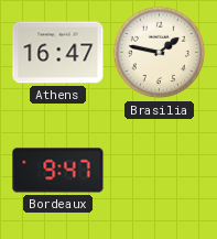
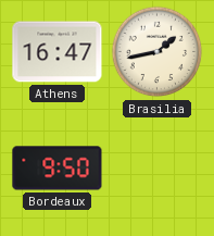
Brasilia: 1:47 -> 1:43 (158, 52)
Bordeaux: 9:47 -> 9:50 (58, 169)
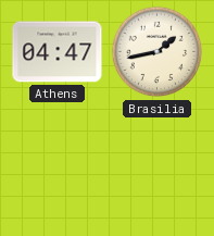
Athens: 16:47 -> 04:47 (58, 52)
Bordeaux: 9:50 -> none (58, 169)
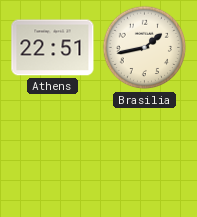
Athens: 04:47 -> 22:51 (53, 48)
